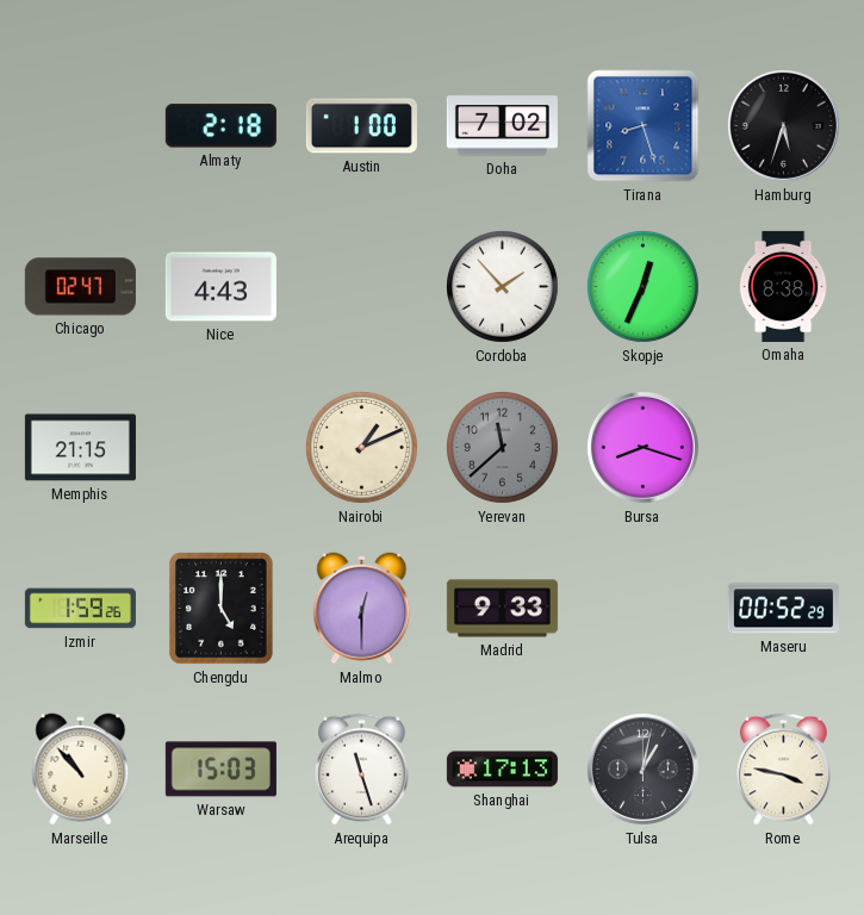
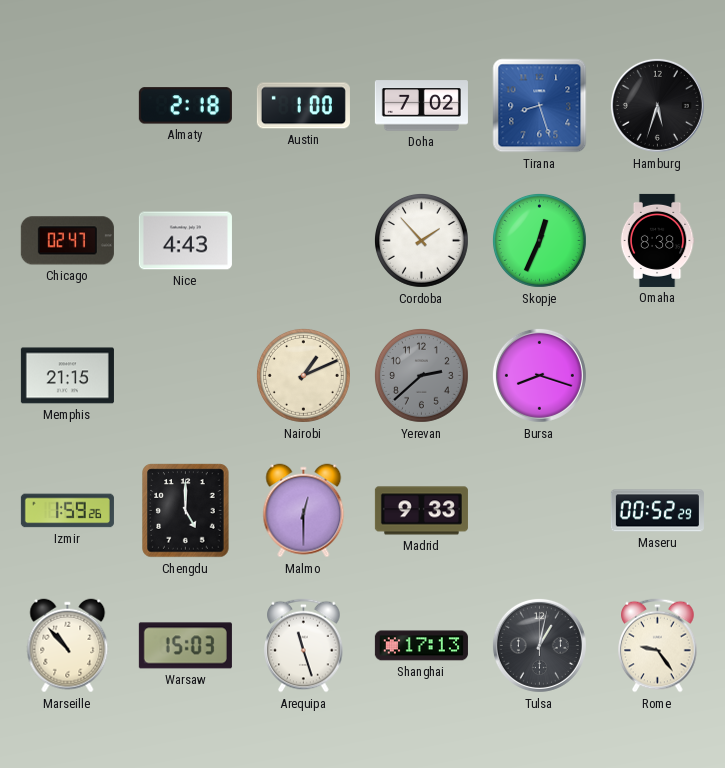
Yerevan: 11:38 -> 2:38 (421, 375)
Rome: 3:47 -> 9:24 (658, 646)
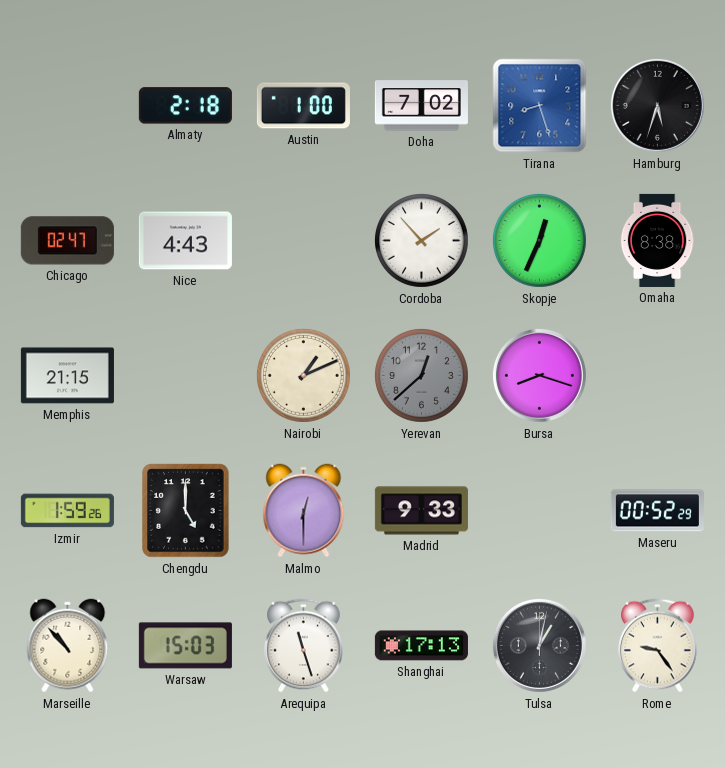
Yerevan: 2:38 -> 12:38 (421, 375)
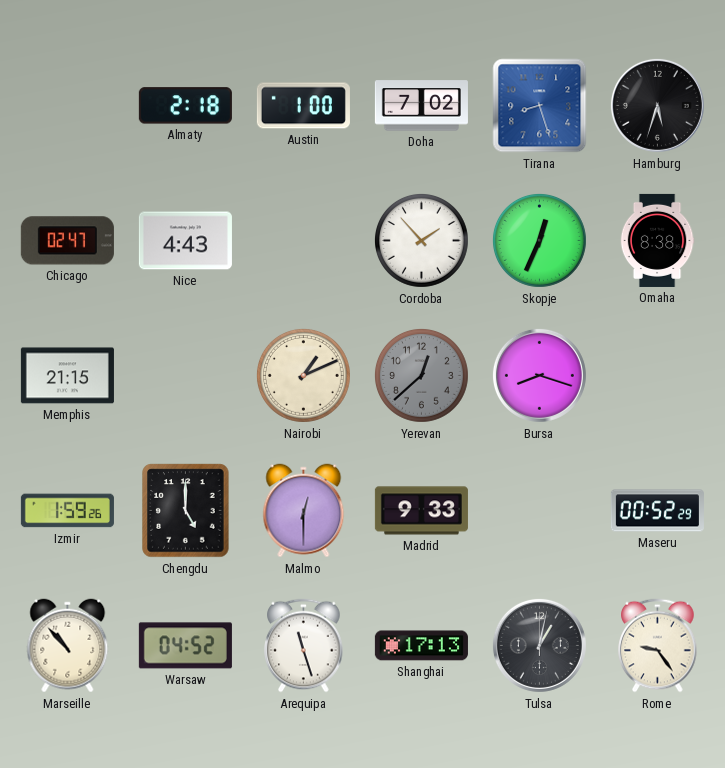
Warsaw: 15:03 -> 04:52 (185, 646)
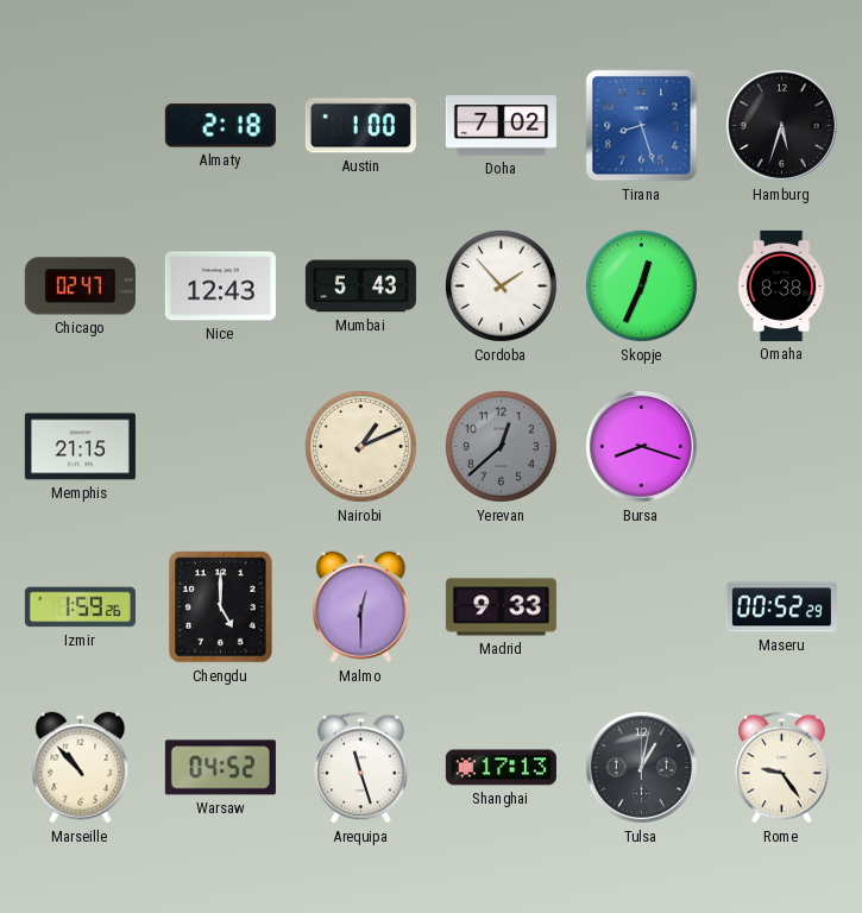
Nice: 4:43 -> 12:43 (220, 287)
Mumbai: none -> 5:43 (360, 287)
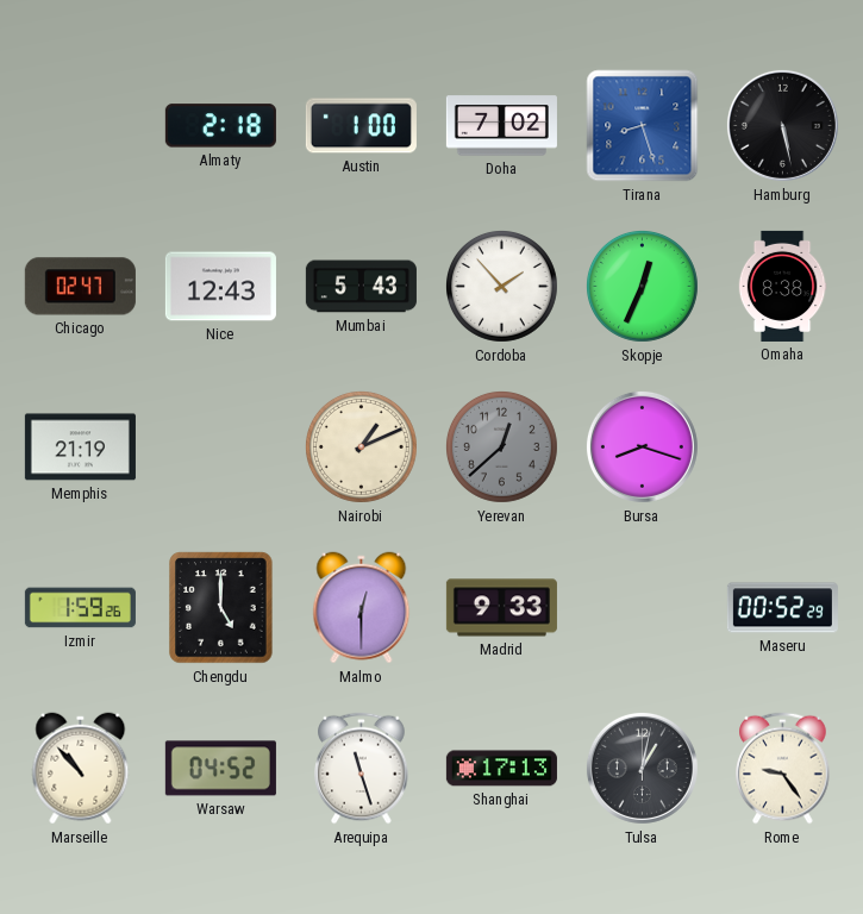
Hamburg: 5:33 -> 5:28 (782, 125)
Memphis: 21:15 -> 21:19 (80, 447)
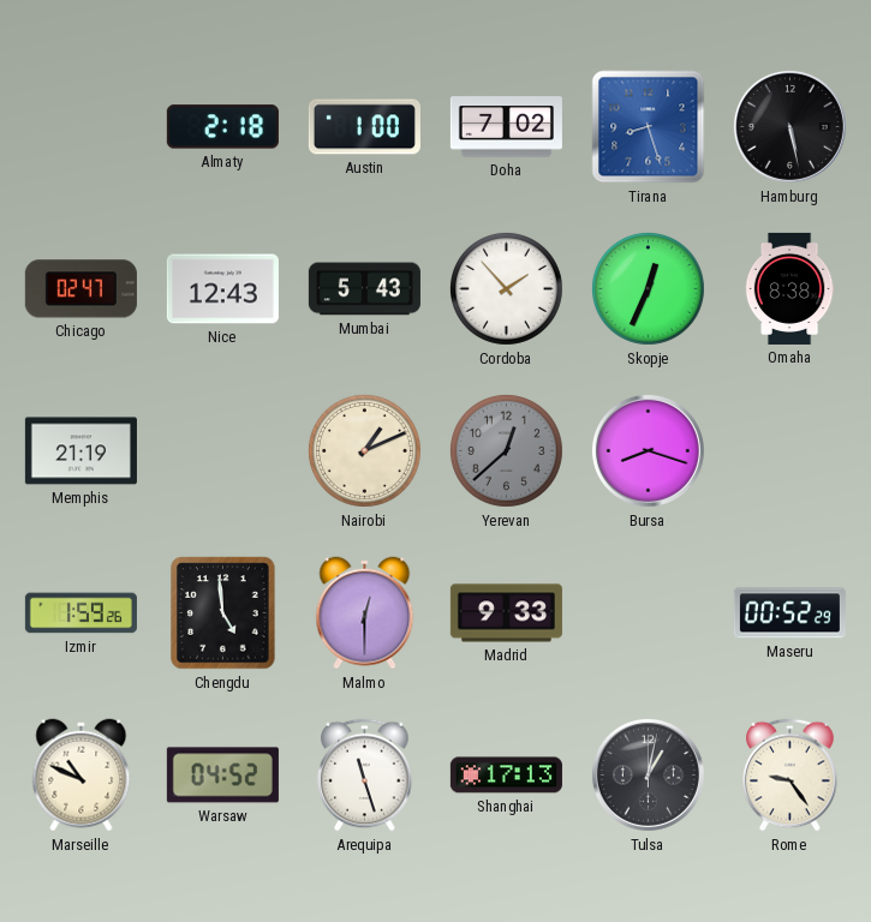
Chengdu: 5:00 -> 4:59 (223, 613)
Marseille: 10:53 -> 10:49 (82, 776)
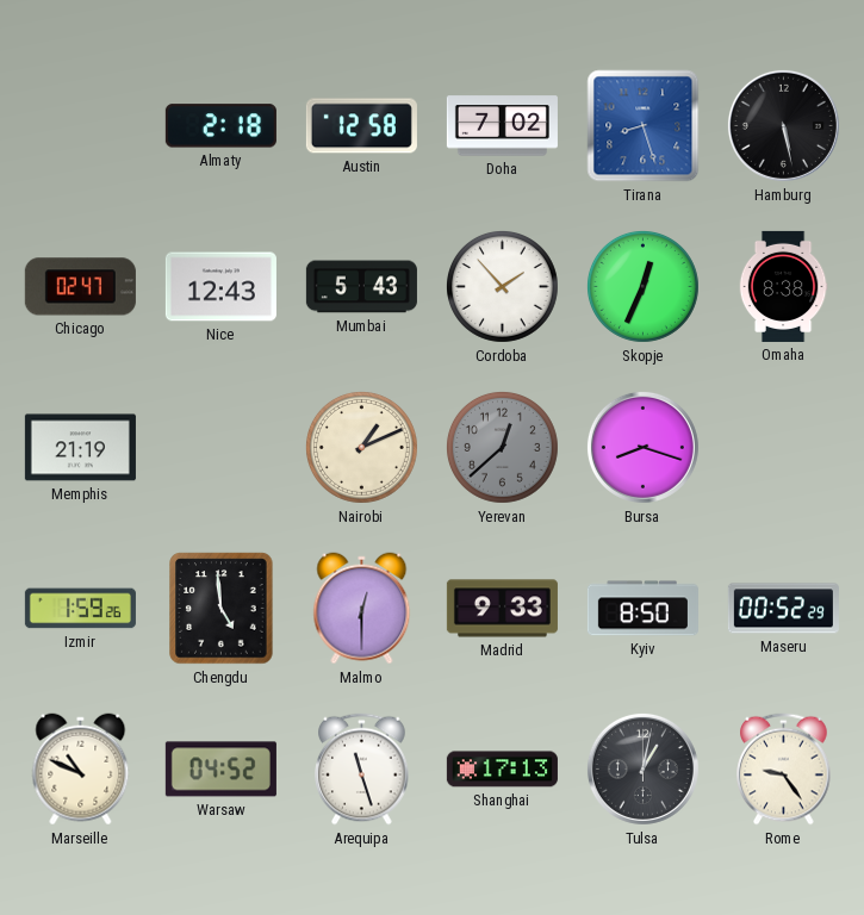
Austin: 1:00 -> 12:58 (361, 126)
Kyiv: none -> 8:50 (642, 609)
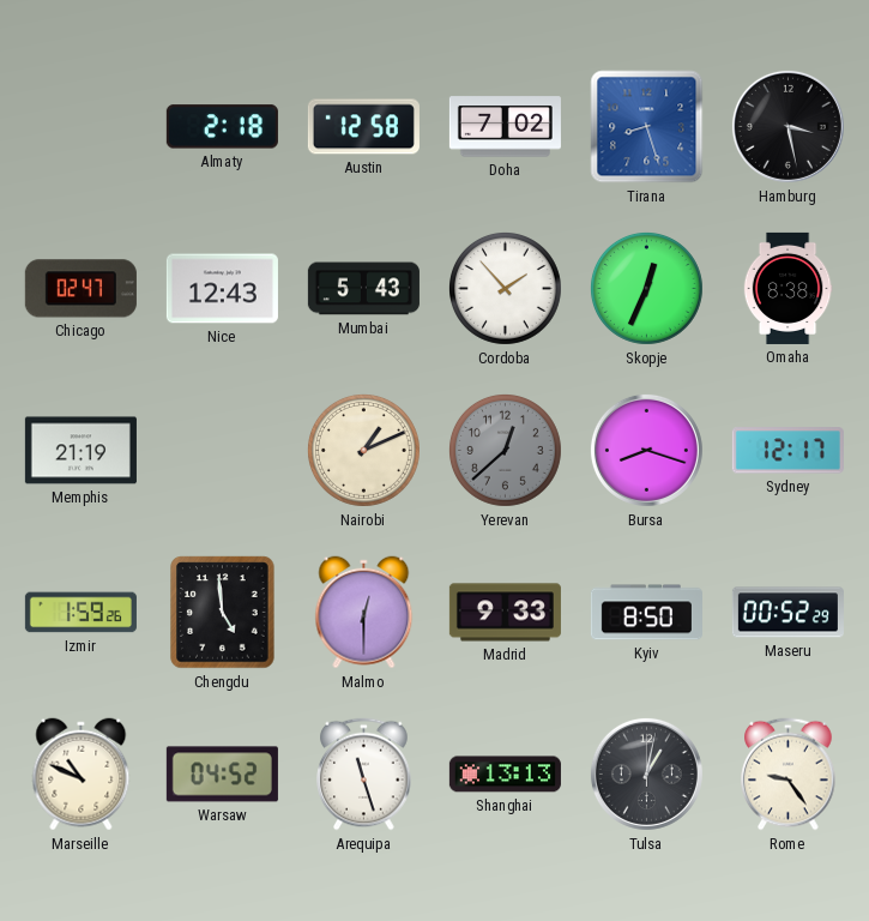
Hamburg: 5:28 -> 3:28 (787, 126)
Sydney: none -> 12:17 (787, 451)
Shanghai: 17:13 -> 13:13 (505, 775)
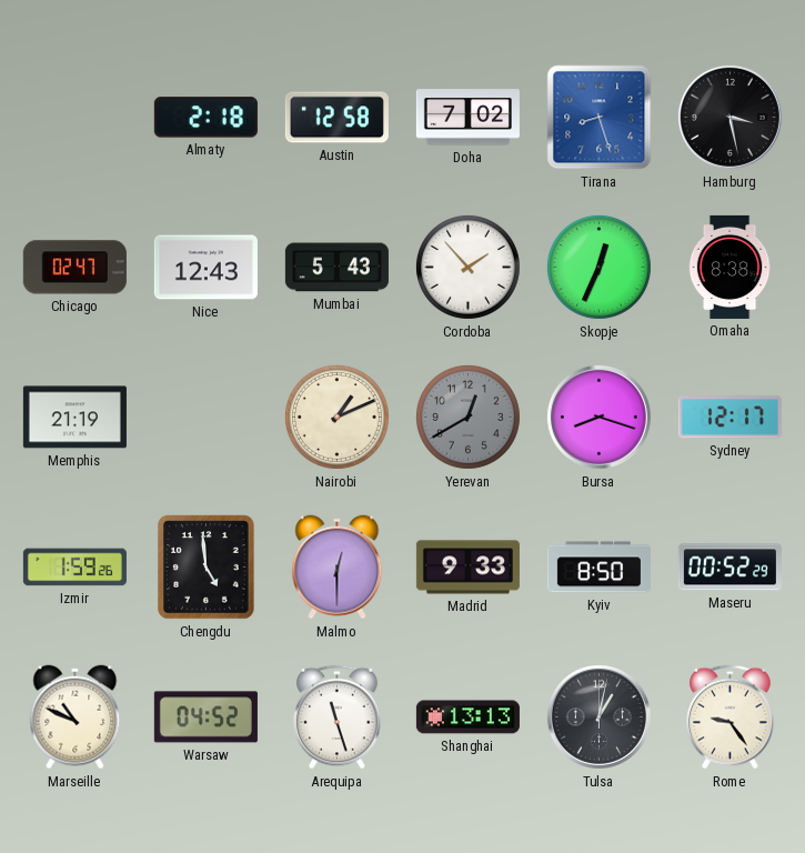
Yerevan: 12:38 -> 12:40 (467, 417)
